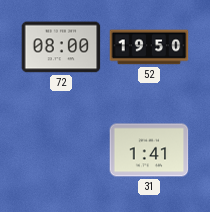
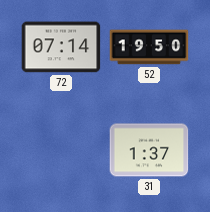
72: 08:00 -> 07:14 (61, 47)
31: 1:41 -> 1:37 (149, 150)
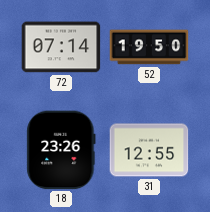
18: none -> 23:26 (61, 150)
31: 1:37 -> 12:55 (149, 150)
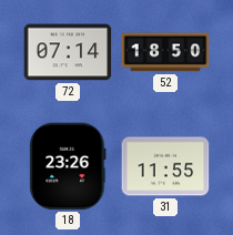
52: 19:50 -> 18:50 (165, 52)
31: 12:55 -> 11:55 (165, 166)
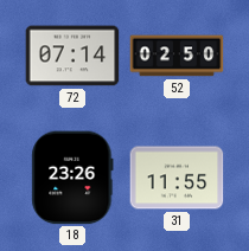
52: 18:50 -> 02:50 (177, 56)
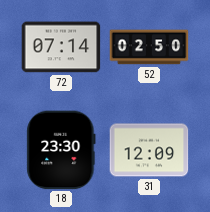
18: 23:26 -> 23:30 (61, 150)
31: 11:55 -> 12:09 (149, 150)
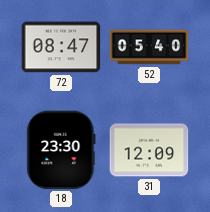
72: 07:14 -> 08:47 (61, 47)
52: 02:50 -> 05:40 (149, 47)
